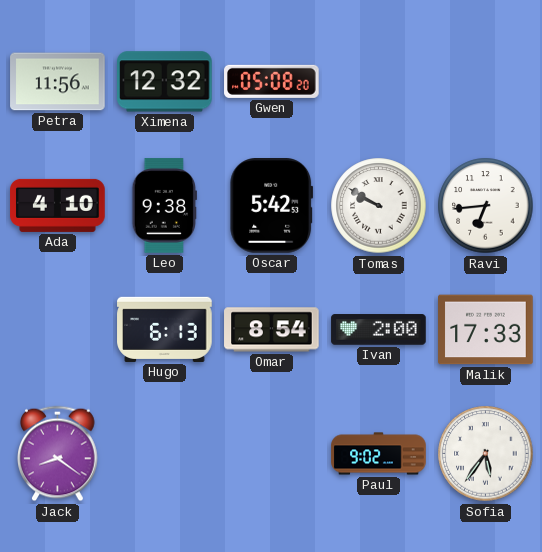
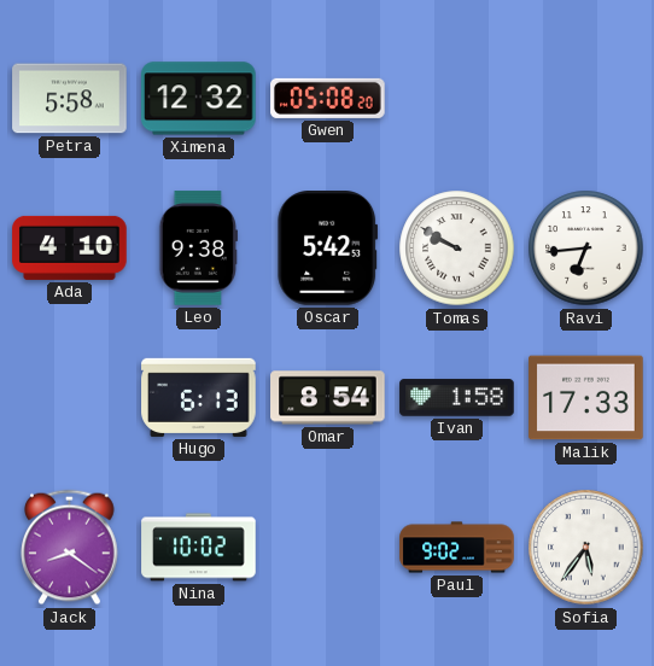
Petra: 11:56 -> 5:58 (70, 99)
Ivan: 2:00 -> 1:58 (457, 398)
Nina: none -> 10:02 (199, 548)
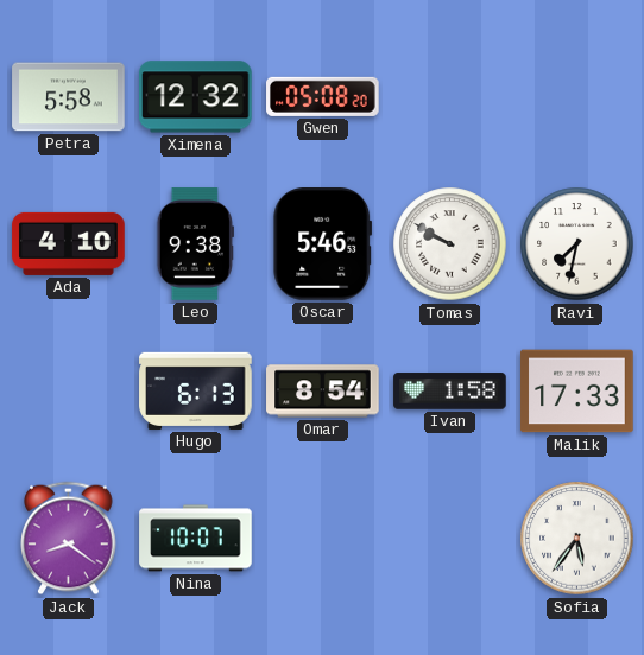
Oscar: 5:42 -> 5:46 (323, 244)
Ravi: 6:44 -> 7:32 (577, 244)
Nina: 10:02 -> 10:07 (196, 539)
Paul: 9:02 -> none (457, 548)
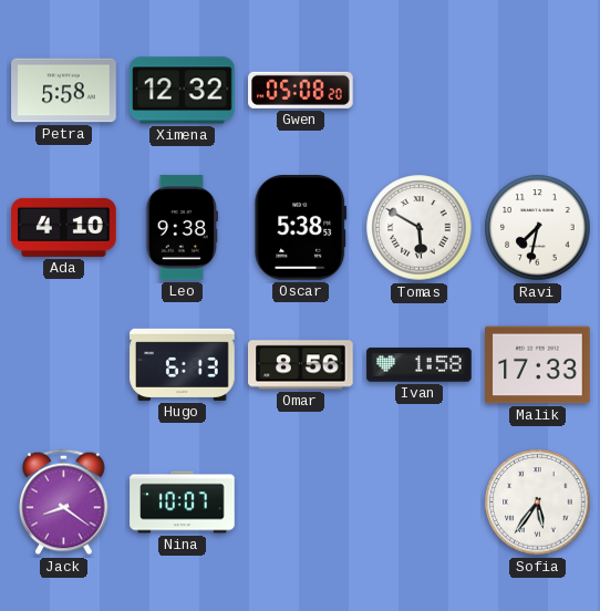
Oscar: 5:46 -> 5:38 (301, 228)
Tomas: 9:50 -> 5:50 (420, 228)
Omar: 8:54 -> 8:56 (301, 365)
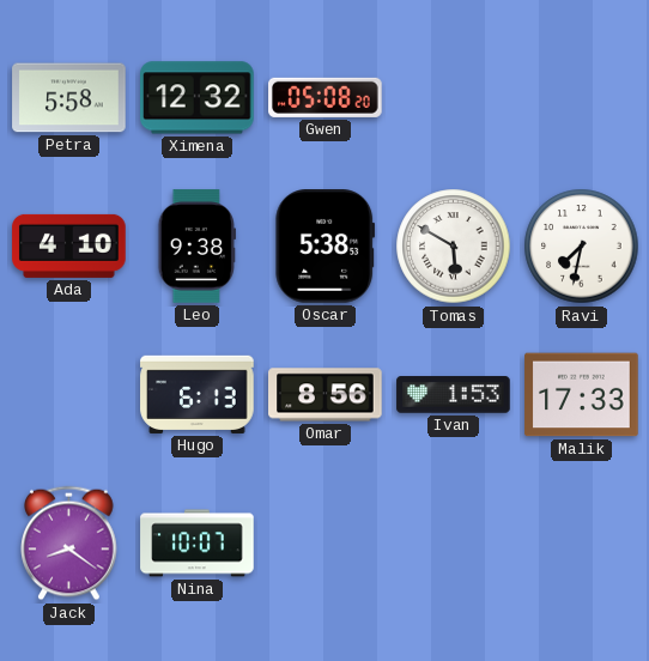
Ivan: 1:58 -> 1:53 (454, 395)
Sofia: 5:36 -> none (538, 503)
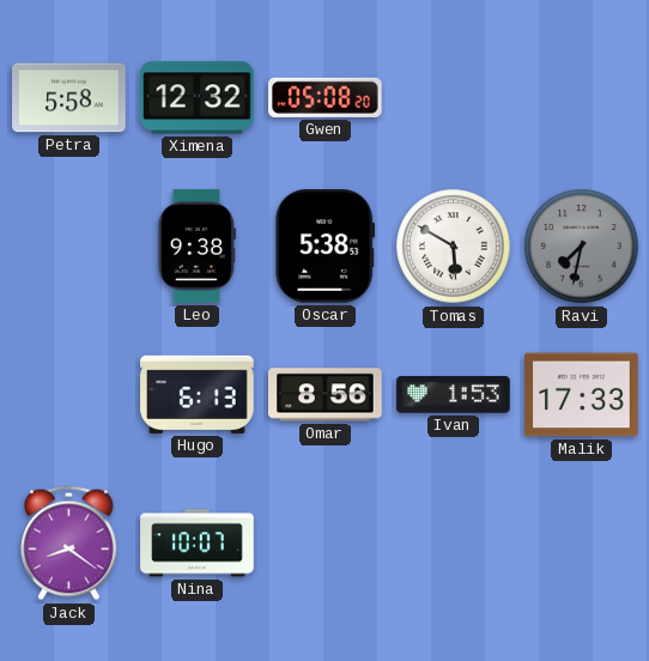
Ada: 4:10 -> none (69, 245)
Ravi dial: white -> grey (582, 247)
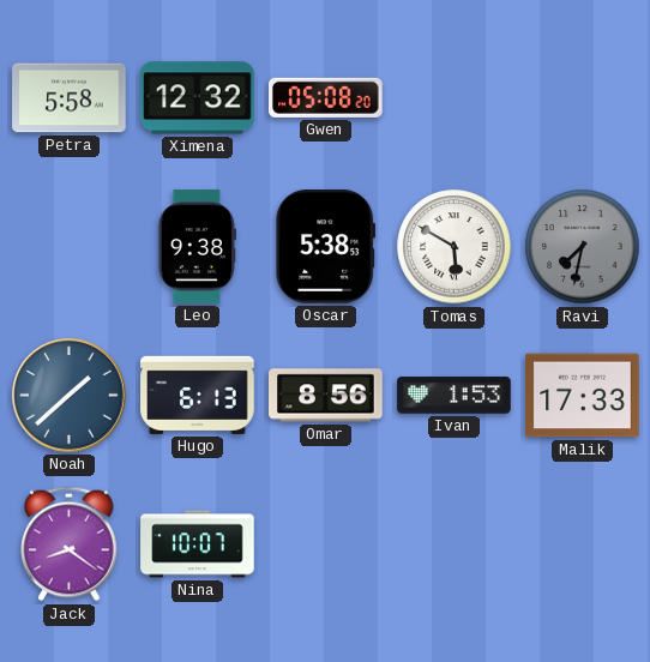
Noah: none -> 1:38 (70, 396)
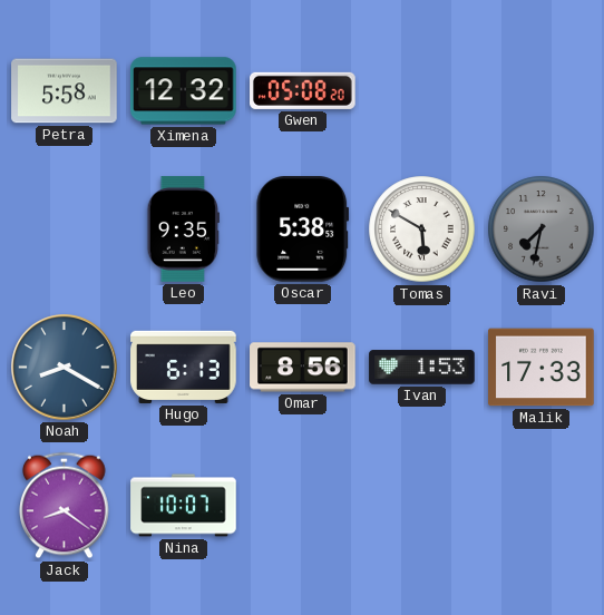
Leo: 9:38 -> 9:35 (183, 230)
Noah: 1:38 -> 8:20 (65, 368)
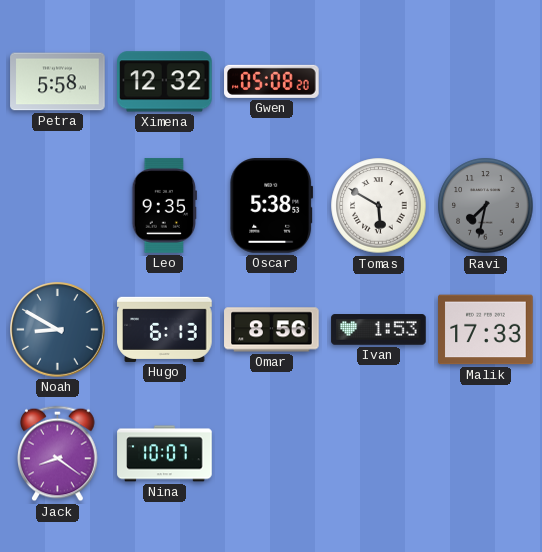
Noah: 8:20 -> 8:50 (58, 330)
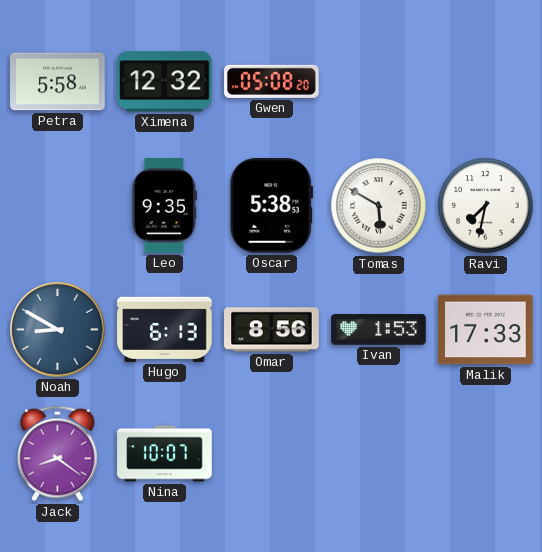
Ravi dial: grey -> white (486, 206)
